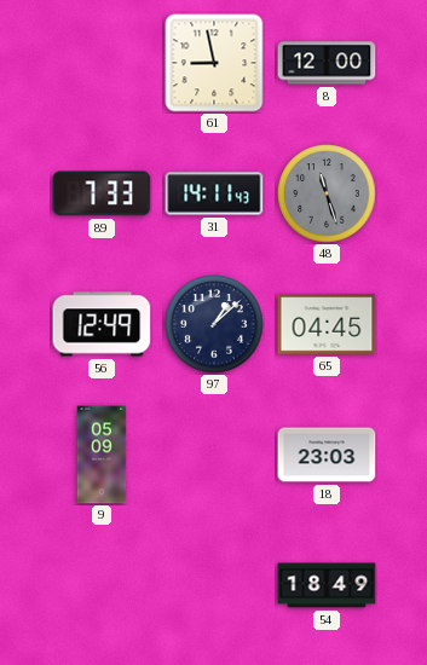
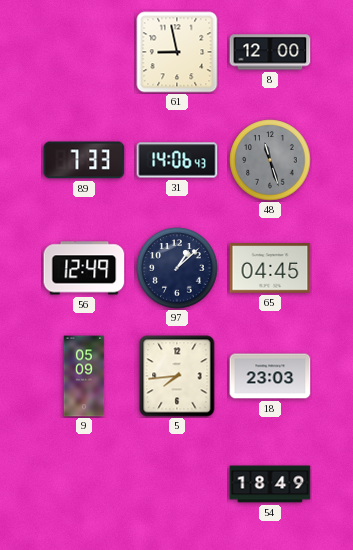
31: 14:11 -> 14:06 (177, 160)
5: none -> 7:44 (177, 376)
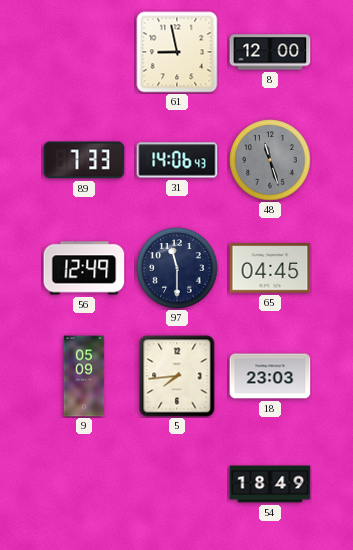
97: 1:08 -> 11:30 (177, 268)
